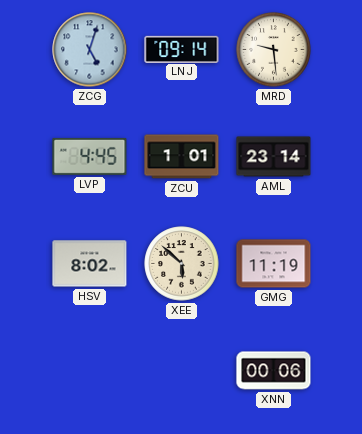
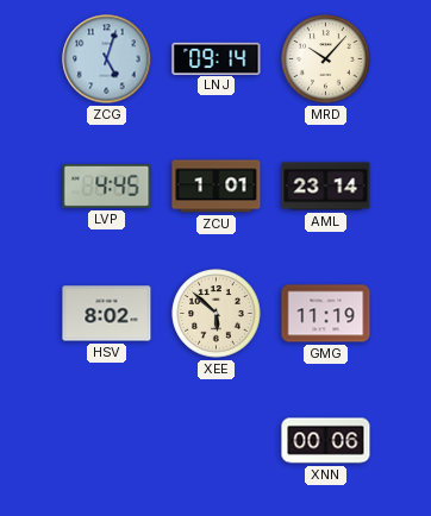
MRD: 9:29 -> 10:07 (326, 59)
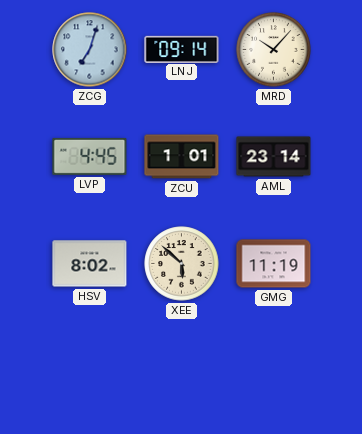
ZCG: 5:03 -> 7:03 (90, 50)
XNN: 00:06 -> none (326, 441)
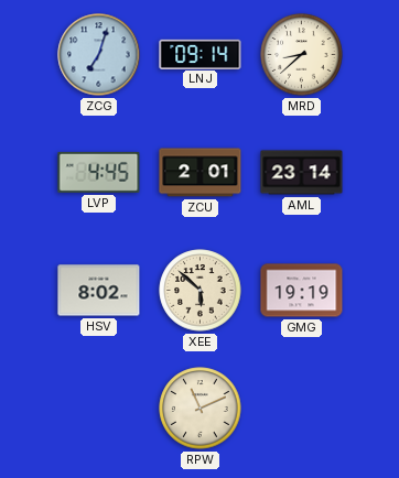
MRD: 10:07 -> 8:38 (302, 55)
ZCU: 1:01 -> 2:01 (201, 173)
GMG: 11:19 -> 19:19 (302, 291)
RPW: none -> 11:11 (201, 409)
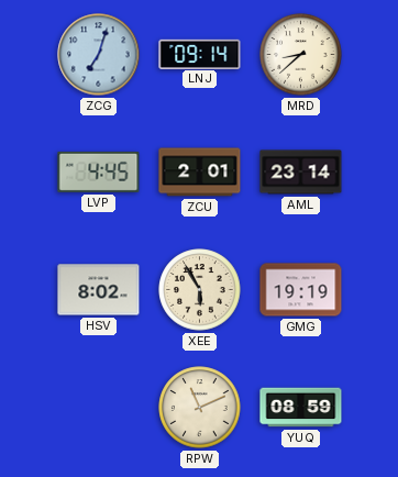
XEE: 5:52 -> 5:55 (200, 290)
YUQ: none -> 08:59 (301, 408)
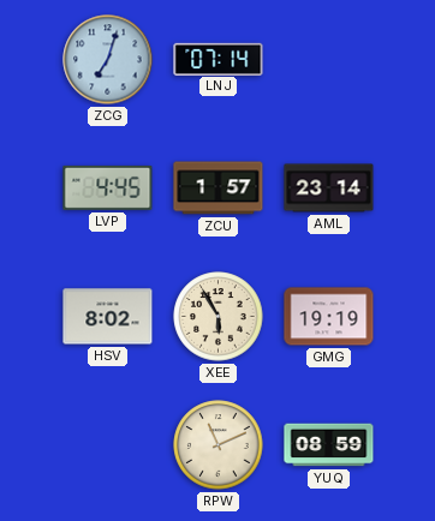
LNJ: 09:14 -> 07:14 (219, 59)
MRD: 8:38 -> none (301, 55)
ZCU: 2:01 -> 1:57 (219, 188)
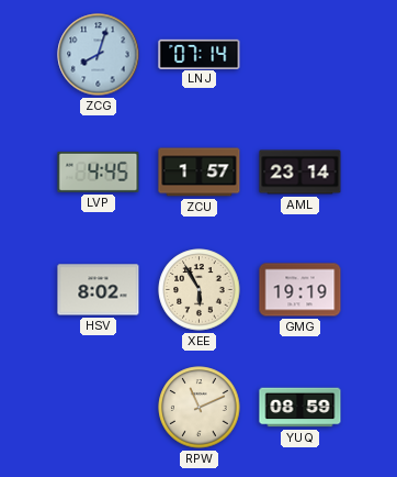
ZCG: 7:03 -> 8:03 (99, 55)
